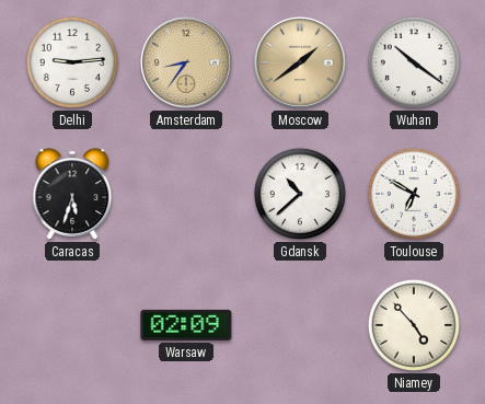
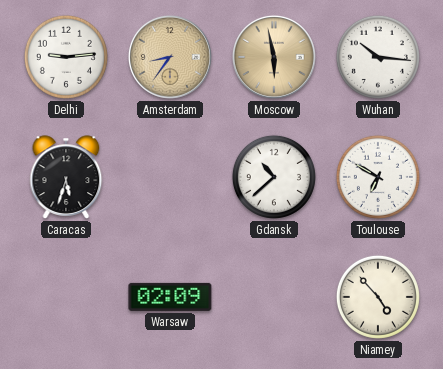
Moscow: 1:39 -> 5:58 (274, 57)
Wuhan: 10:21 -> 10:16 (378, 57)
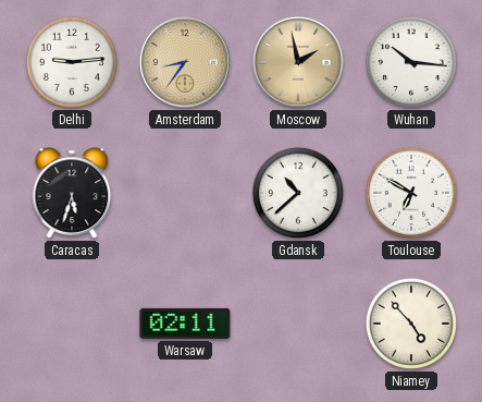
Moscow: 5:58 -> 1:58 (298, 62)
Warsaw: 02:09 -> 02:11 (185, 324)
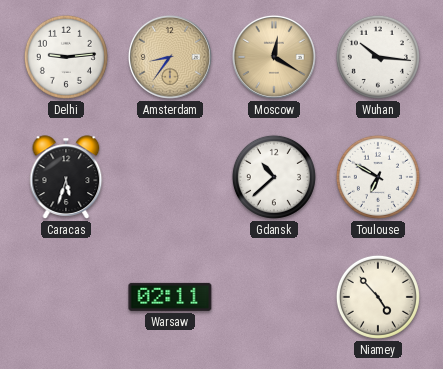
Moscow: 1:58 -> 12:20 (274, 57)
